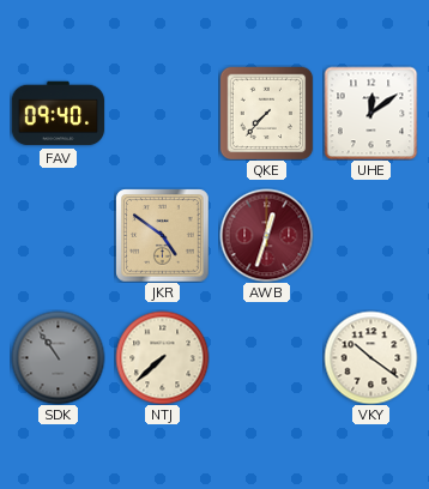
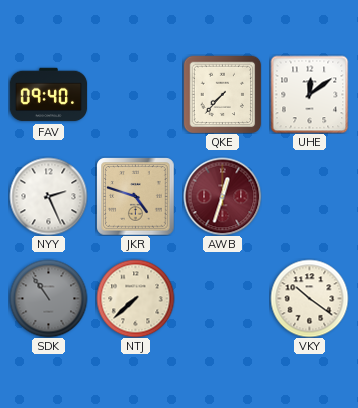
NYY: none -> 2:26 (48, 196)
JKR: 4:51 -> 4:48 (135, 196)
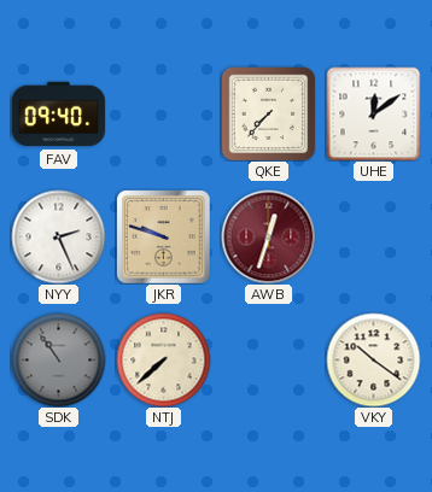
JKR: 4:48 -> 9:48 (163, 236)
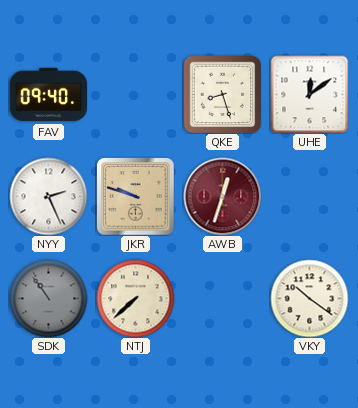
QKE: 7:37 -> 8:27 (222, 94)
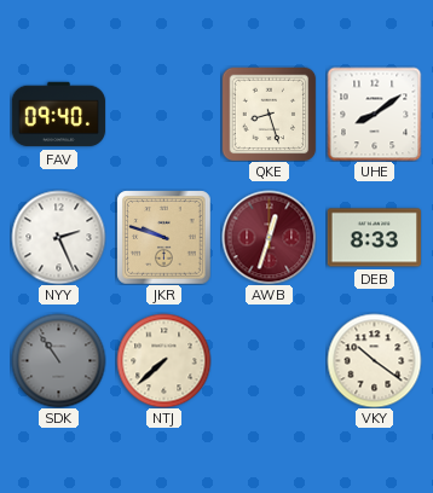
UHE: 12:09 -> 8:09 (374, 114)
DEB: none -> 8:33 (374, 238)
